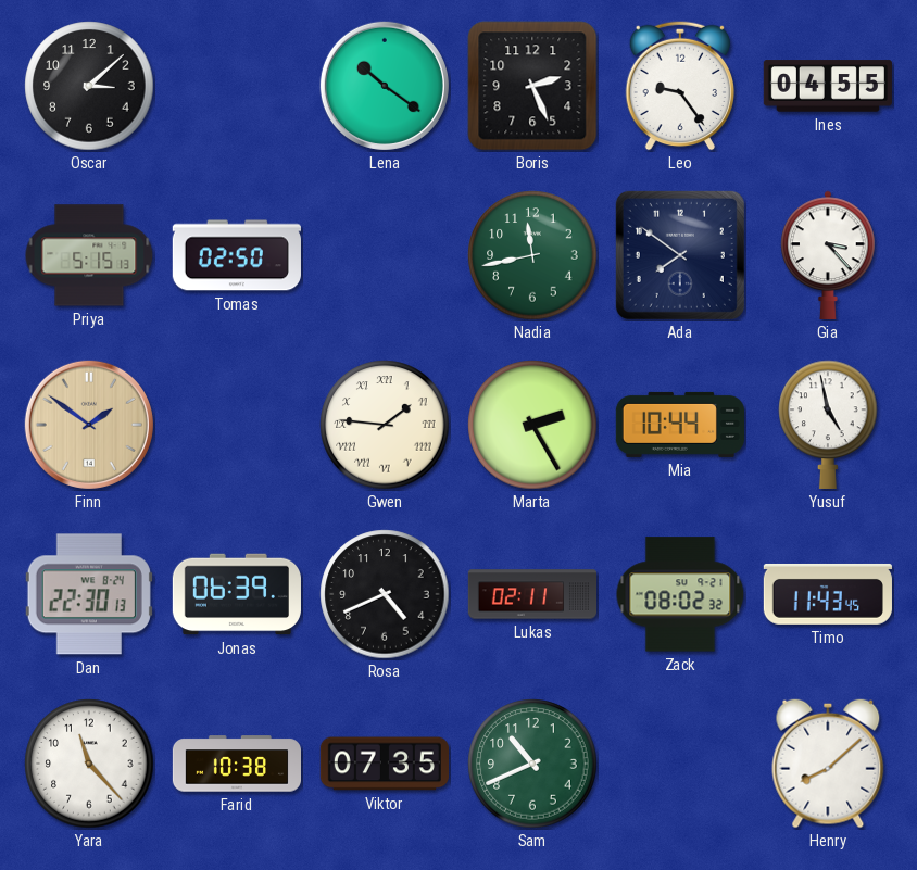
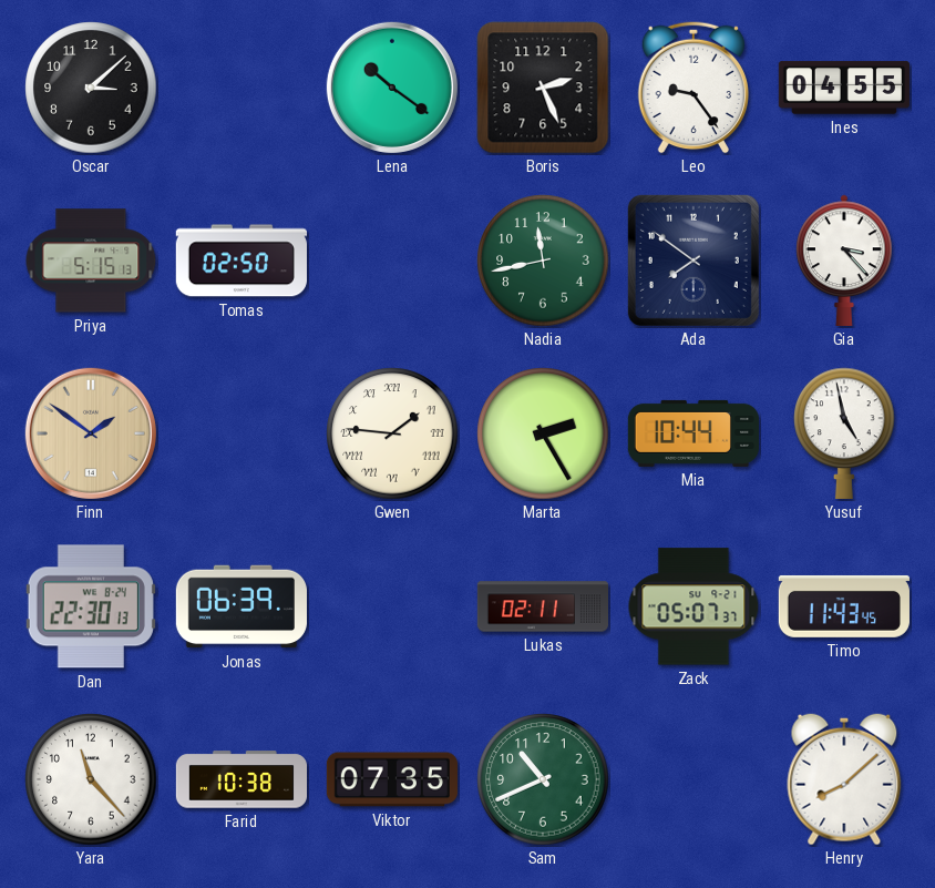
Rosa: 4:41 -> none (385, 594)
Zack: 08:02 -> 05:07 (693, 606)
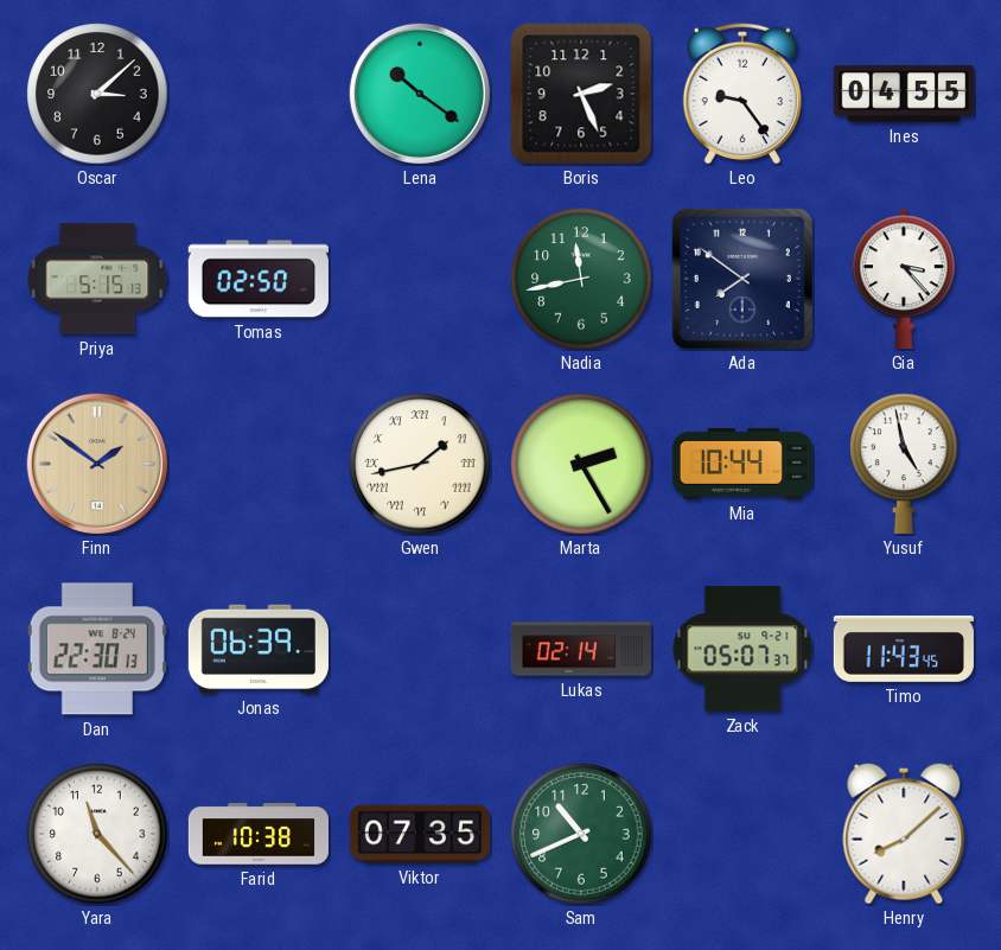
Gwen: 1:46 -> 1:43 (420, 464)
Lukas: 02:11 -> 02:14 (580, 649)
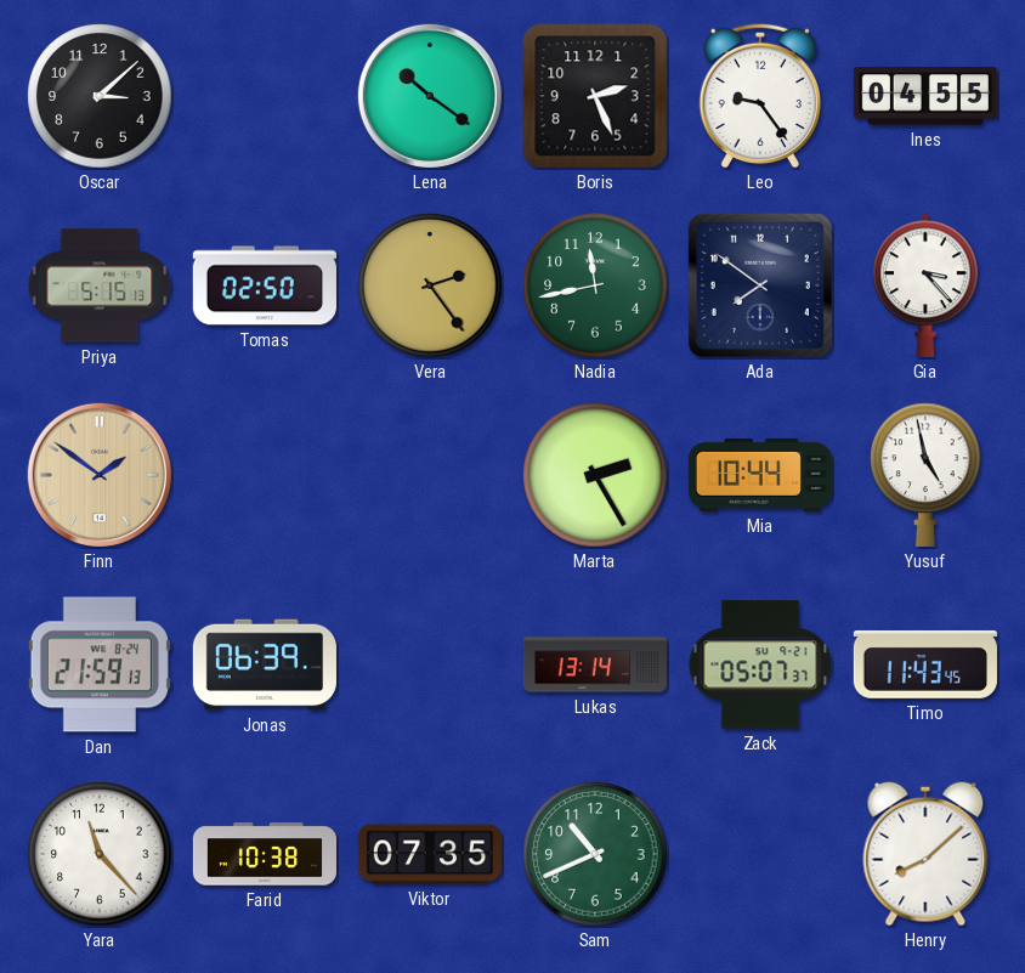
Vera: none -> 2:24 (430, 285)
Gwen: 1:43 -> none (420, 464)
Dan: 22:30 -> 21:59 (100, 664)
Lukas: 02:14 -> 13:14 (594, 664)
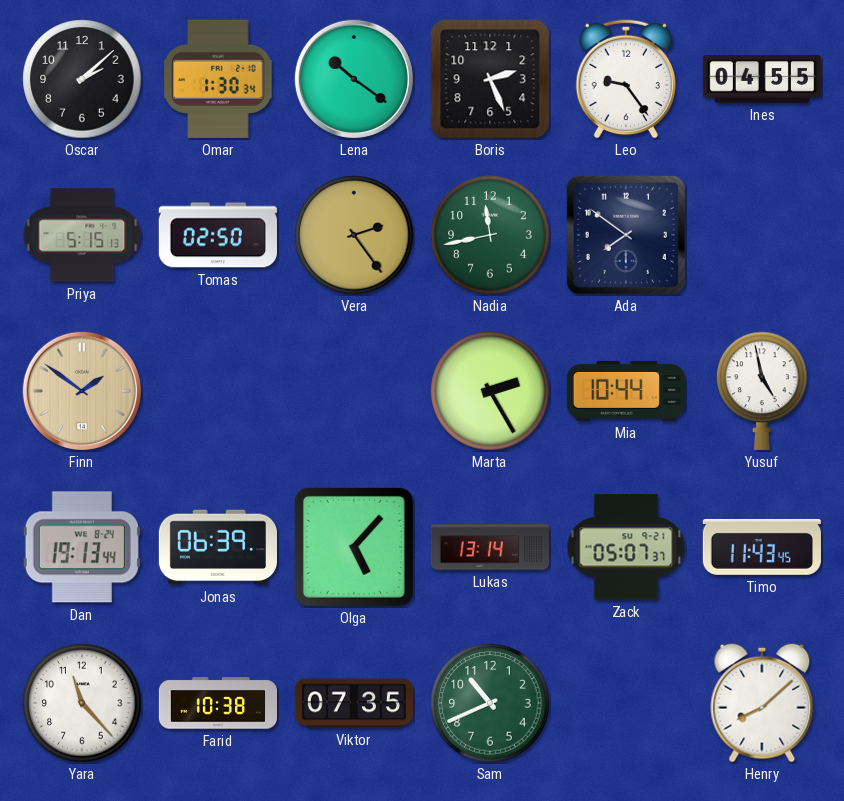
Oscar: 3:08 -> 2:08 (82, 79)
Omar: none -> 1:30 (218, 79)
Gia: 3:23 -> none (925, 285)
Dan: 21:59 -> 19:13 (82, 547)
Olga: none -> 5:07 (354, 547)
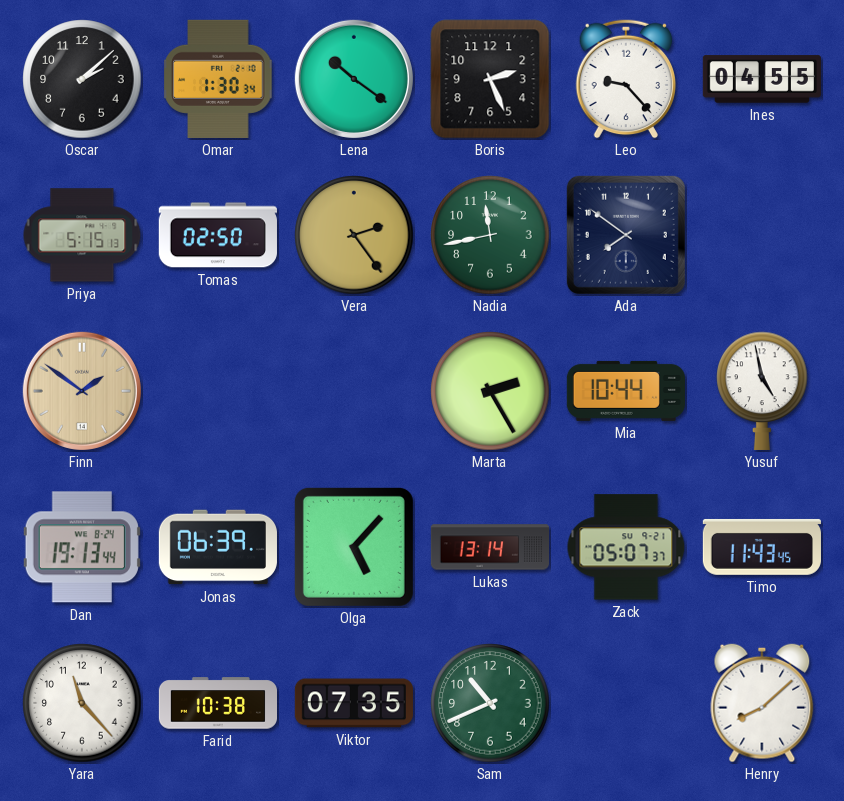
Leo: 9:24 -> 9:23 (626, 79)
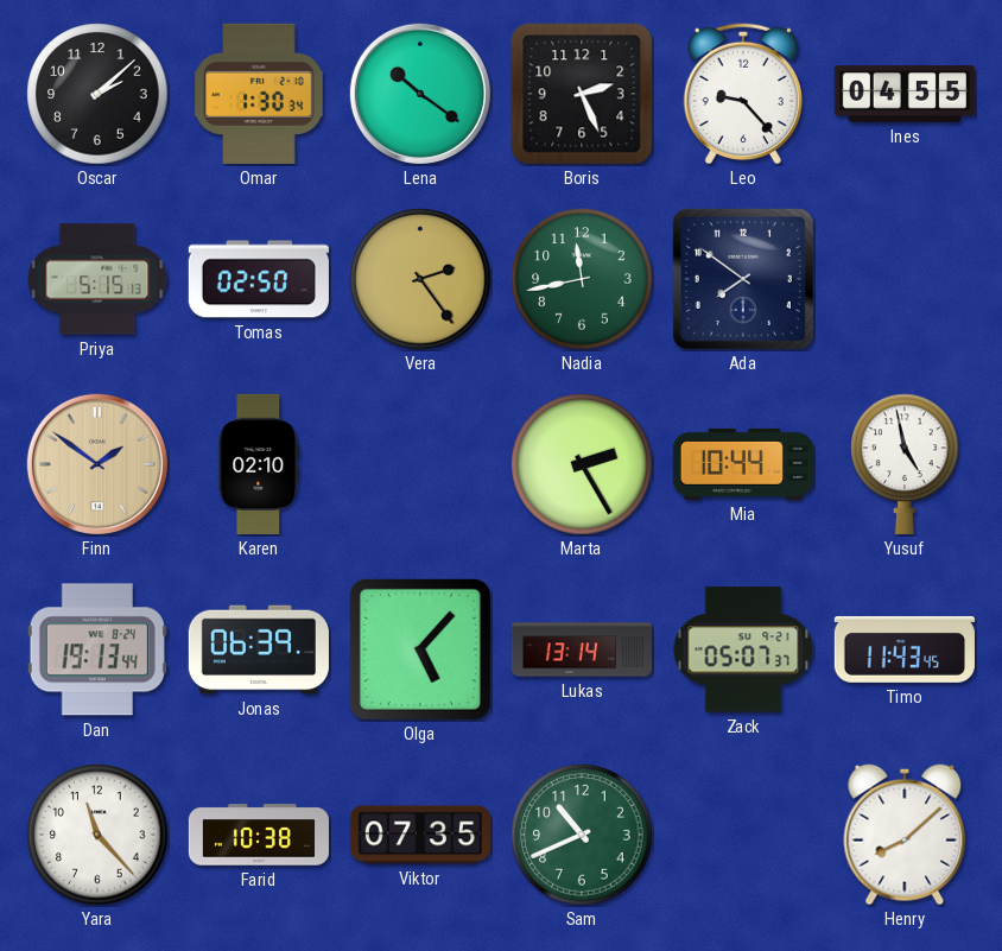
Karen: none -> 02:10 (259, 464)
